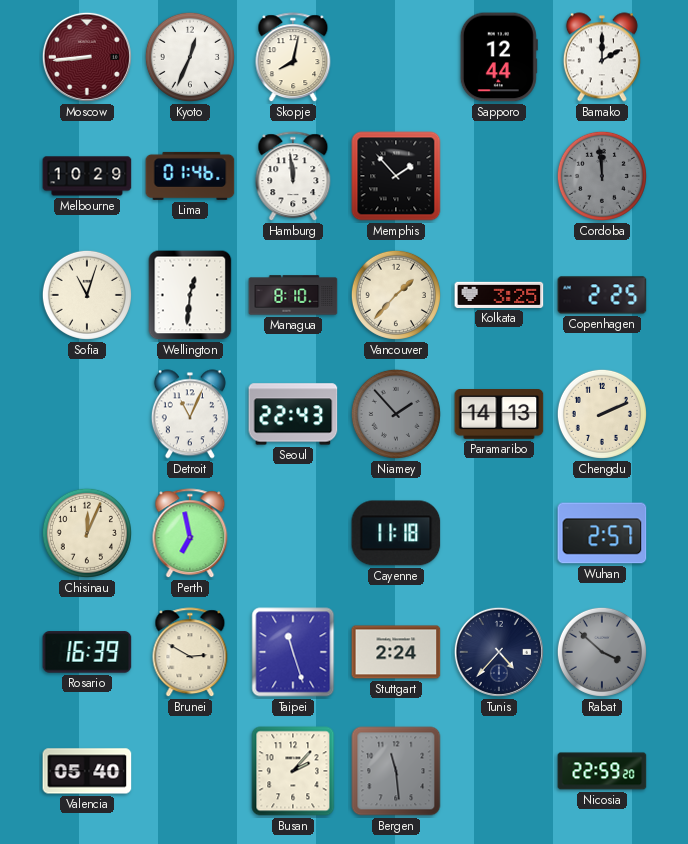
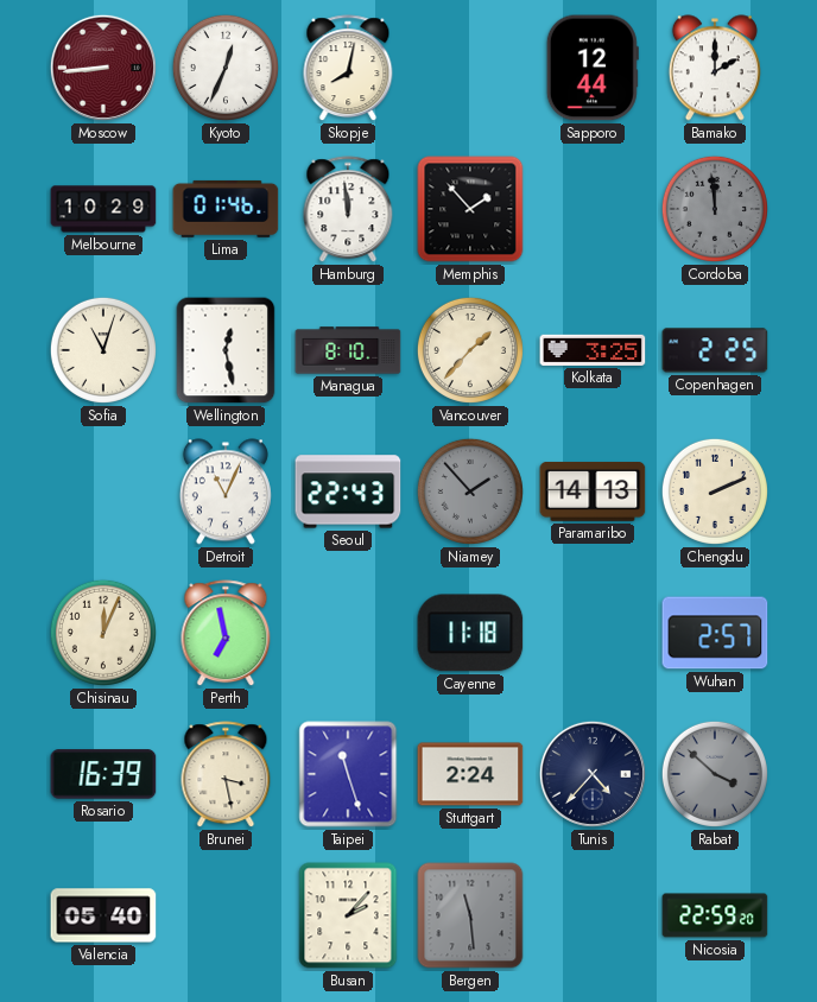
Wellington: 12:31 -> 12:28 (226, 350)
Brunei: 2:50 -> 3:28 (226, 775)
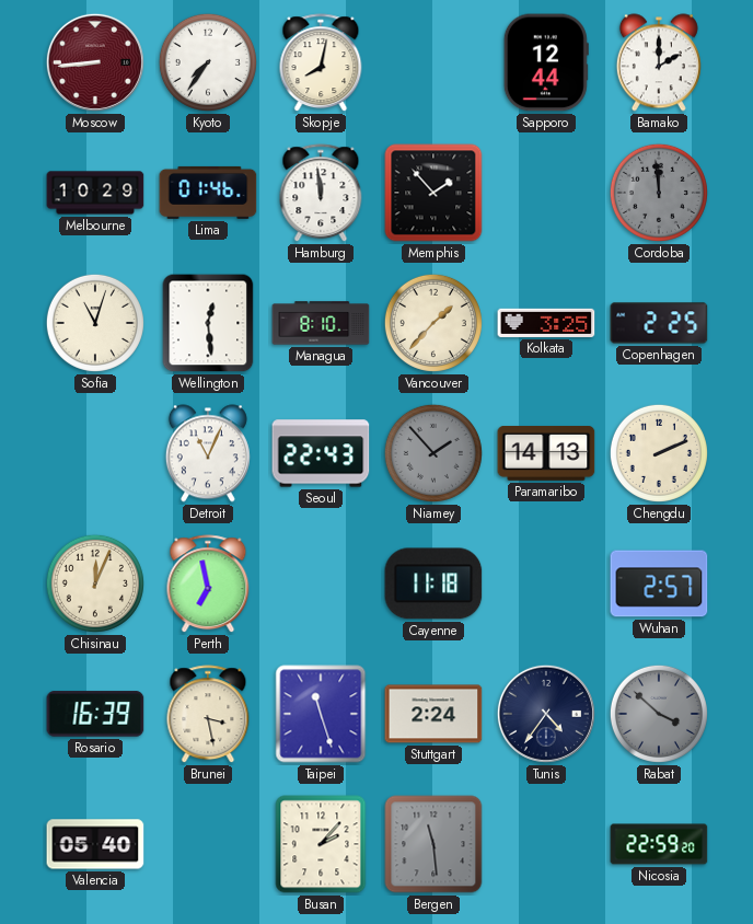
Kyoto: 12:34 -> 7:36 (208, 62)
Wellington: 12:28 -> 12:29 (208, 323)
Tunis: 4:37 -> 4:36 (546, 714)
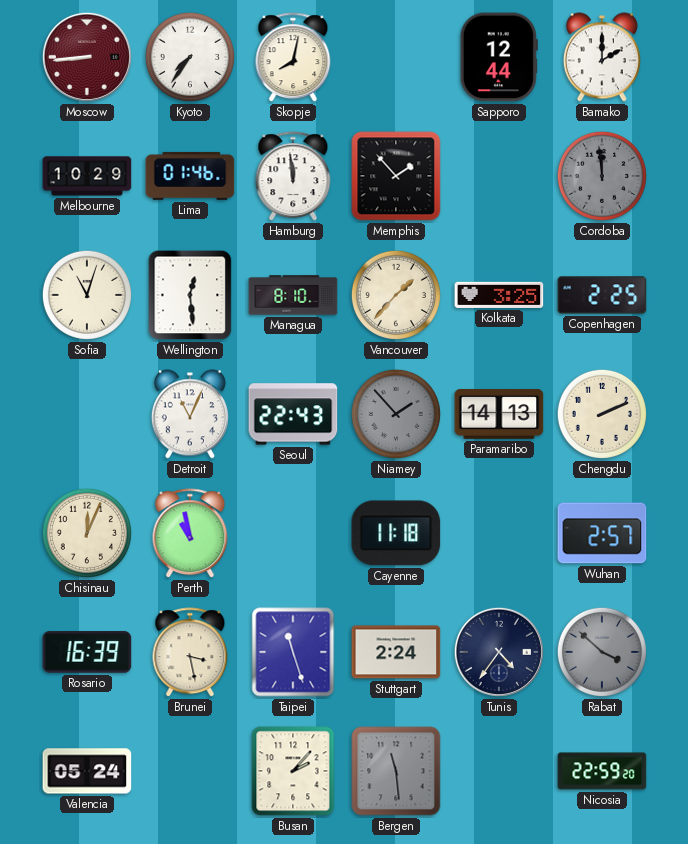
Perth: 6:58 -> 10:58 (190, 534)
Valencia: 05:40 -> 05:24 (87, 771)
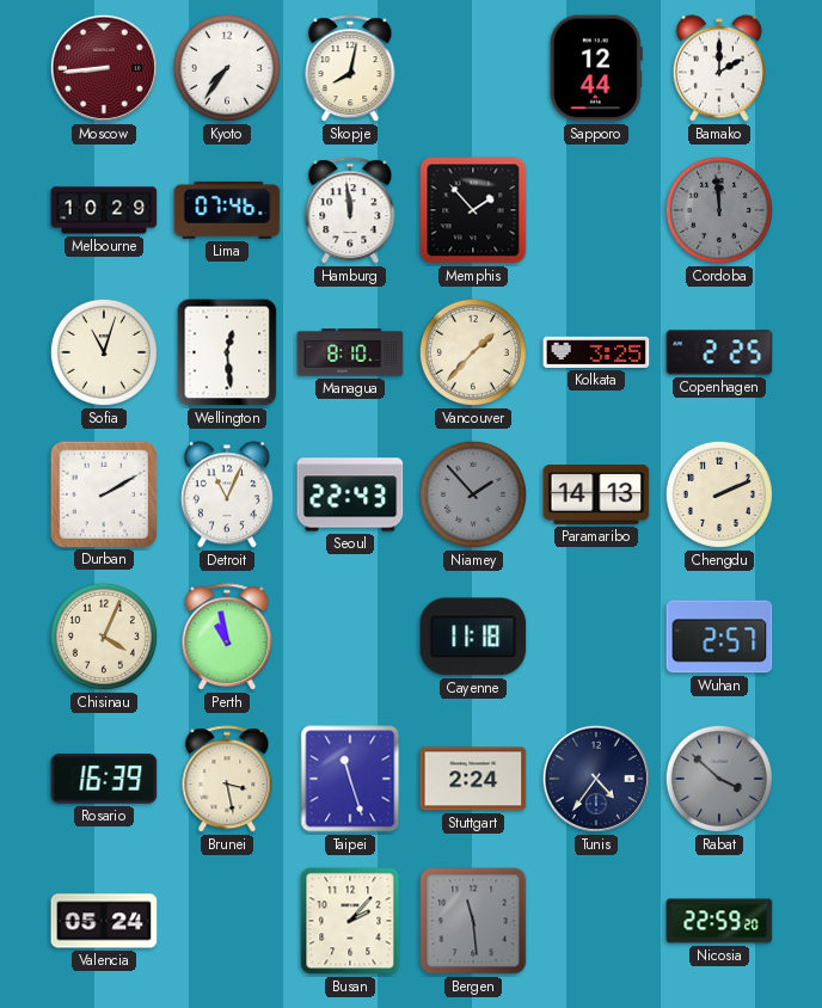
Lima: 01:46 -> 07:46 (227, 210)
Durban: none -> 2:10 (103, 493)
Chisinau: 12:04 -> 4:04 (104, 637)
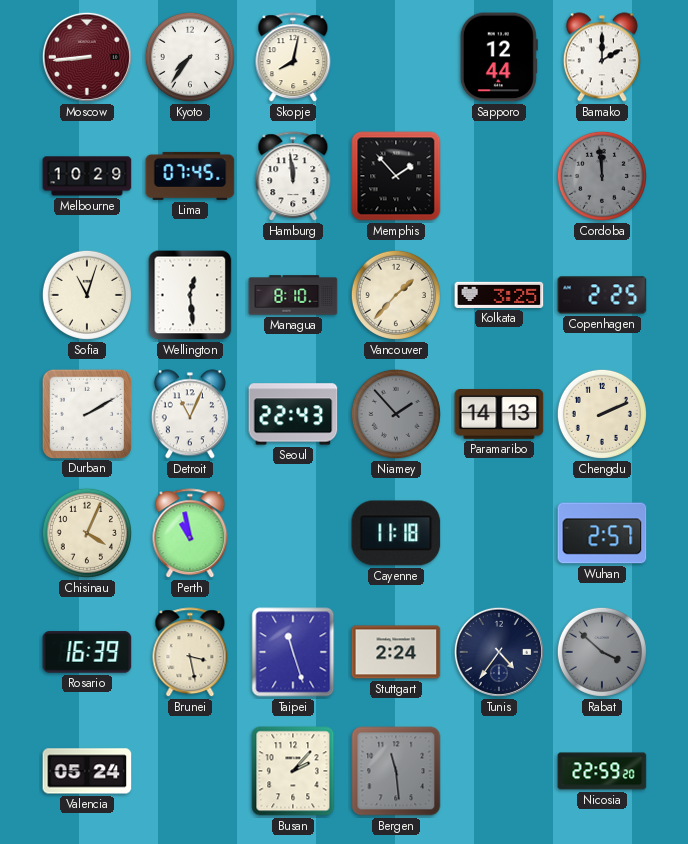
Lima: 07:46 -> 07:45 (190, 176)
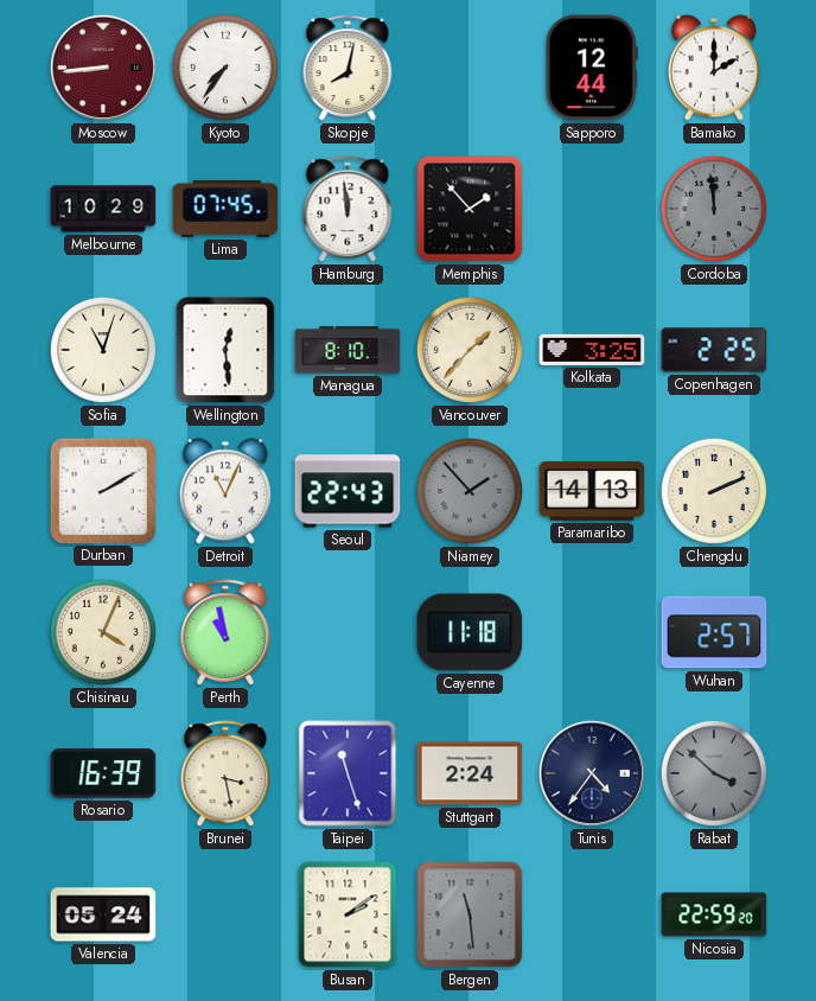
Busan: 2:07 -> 2:09 (348, 914)
